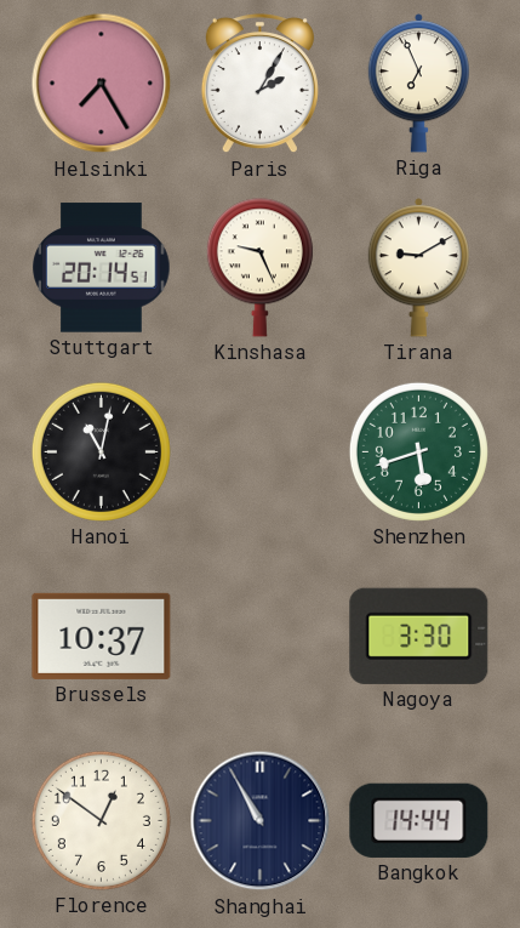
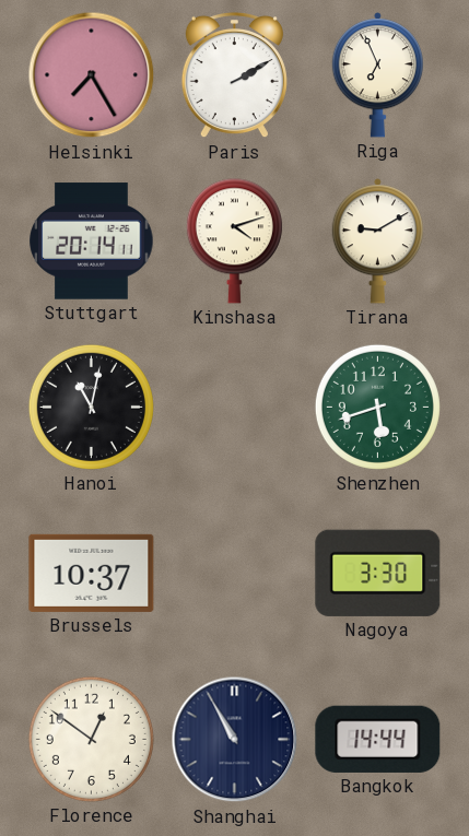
Paris: 2:05 -> 2:10 (234, 75)
Stuttgart: 20:14:51 -> 20:14:11 (92, 242)
Kinshasa: 9:26 -> 4:12 (234, 242)
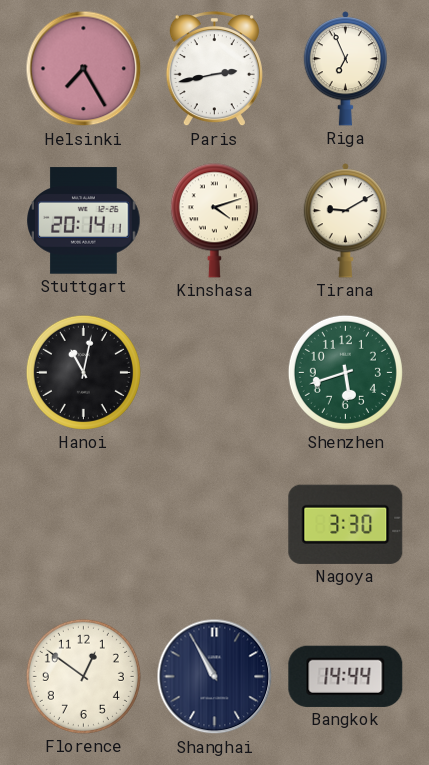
Paris: 2:10 -> 2:43 (214, 69)
Brussels: 10:37 -> none (92, 573)
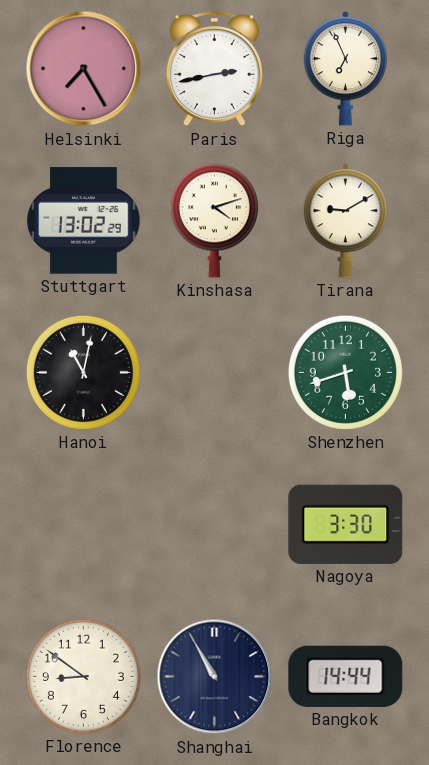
Stuttgart: 20:14 -> 13:02 (84, 221)
Florence: 12:51 -> 8:51 (83, 676)
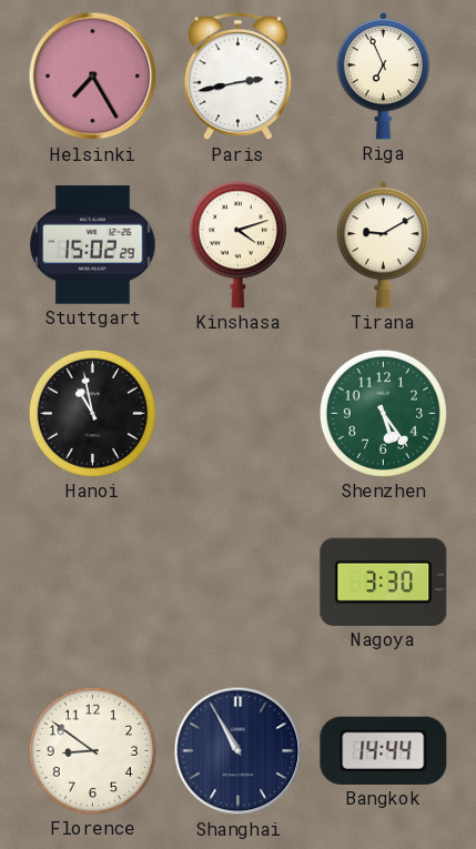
Stuttgart: 13:02 -> 15:02 (93, 245)
Hanoi: 11:02 -> 10:58 (92, 413)
Shenzhen: 5:42 -> 5:24 (383, 413)
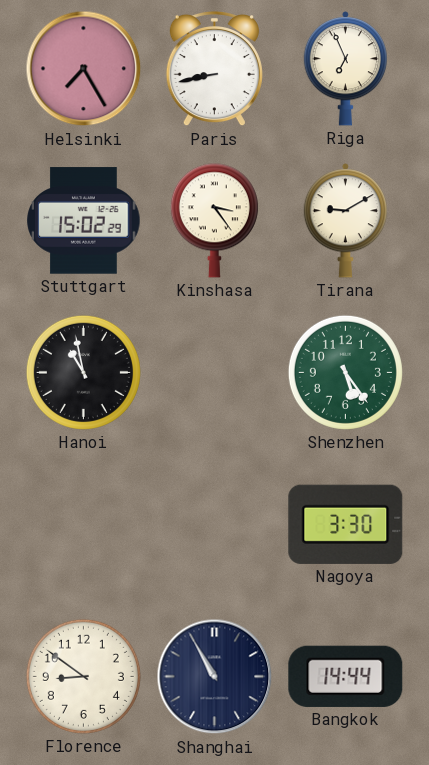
Paris: 2:43 -> 8:43 (214, 69)
Kinshasa: 4:12 -> 3:24 (214, 221)
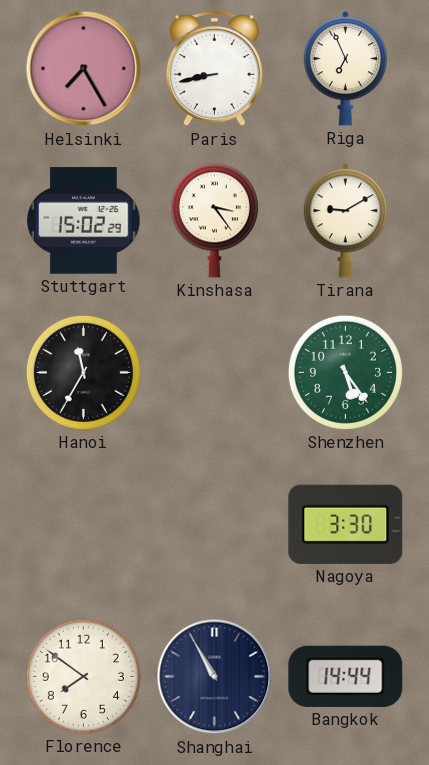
Hanoi: 10:58 -> 11:35 (83, 372)
Florence: 8:51 -> 7:51 (83, 676)
